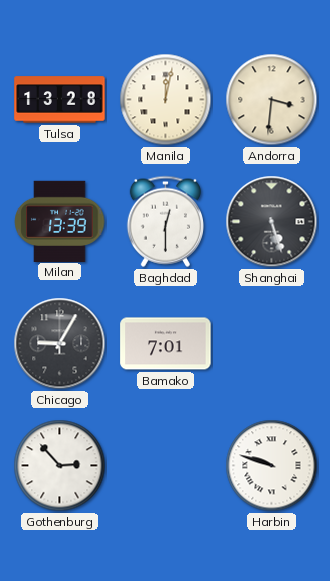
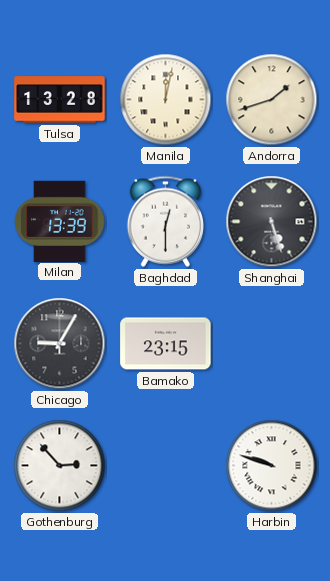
Andorra: 3:31 -> 1:42 (272, 100)
Bamako: 7:01 -> 23:15 (166, 344)
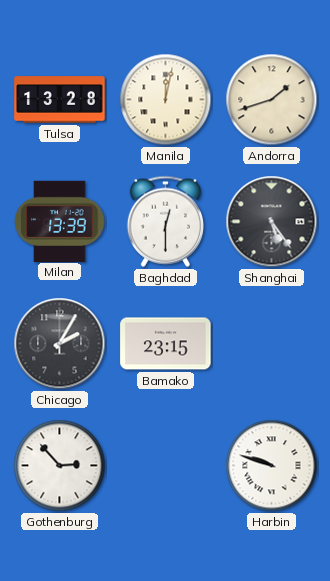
Shanghai: 5:27 -> 5:24 (272, 222)
Chicago: 9:05 -> 2:05 (60, 344)
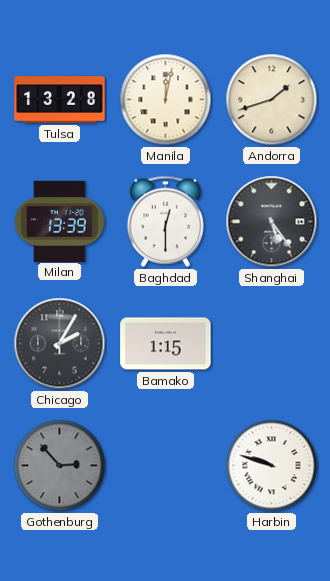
Bamako: 23:15 -> 1:15 (166, 344)
Gothenburg dial: white -> grey (60, 466)
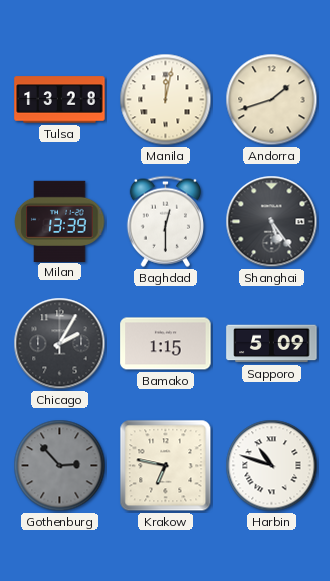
Sapporo: none -> 5:09 (272, 344)
Krakow: none -> 6:47 (166, 466)
Harbin: 9:48 -> 10:48 (272, 466)
